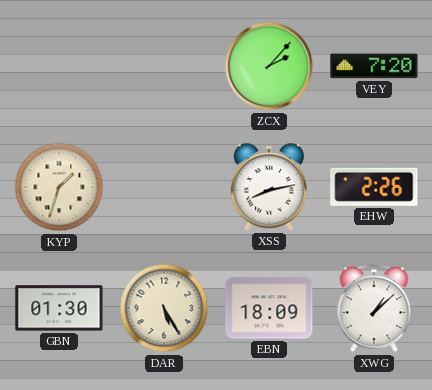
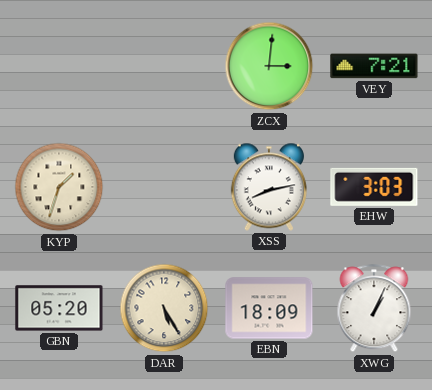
ZCX: 2:07 -> 3:01 (269, 66)
VEY: 7:20 -> 7:21 (374, 66)
EHW: 2:26 -> 3:03 (374, 187)
GBN: 01:30 -> 05:20 (59, 308)
XWG: 1:08 -> 1:04 (374, 309)
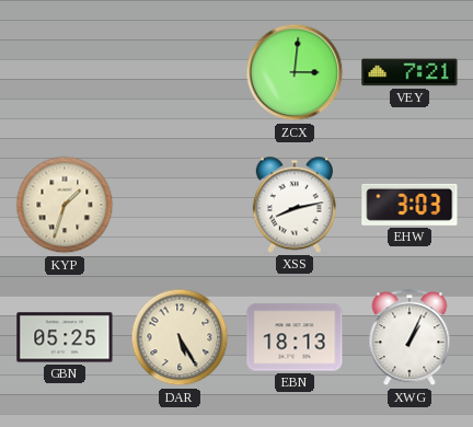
GBN: 05:20 -> 05:25 (65, 337)
EBN: 18:09 -> 18:13 (295, 337)
